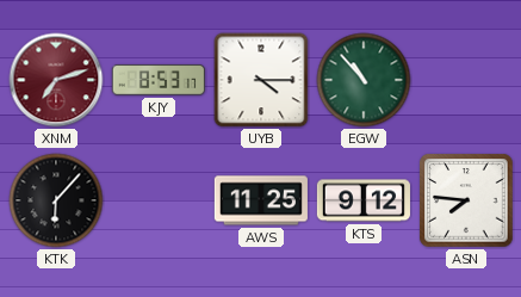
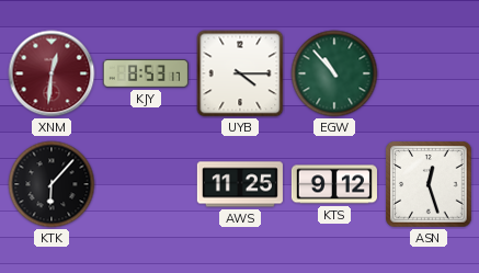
XNM: 7:12 -> 12:31 (52, 73)
ASN: 7:46 -> 12:27 (429, 184)
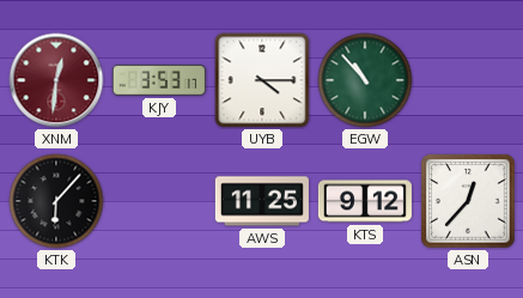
KJY: 8:53 -> 3:53 (159, 81)
ASN: 12:27 -> 12:37 (468, 201)
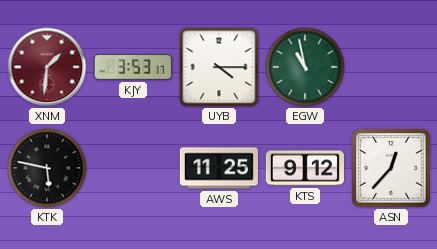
XNM: 12:31 -> 1:31 (47, 67)
EGW: 10:53 -> 10:58 (305, 67)
KTK: 6:07 -> 5:47 (47, 168)
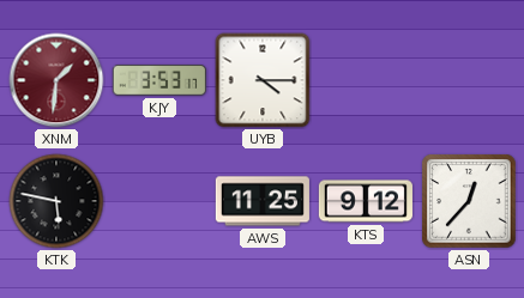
EGW: 10:58 -> none (305, 67)
